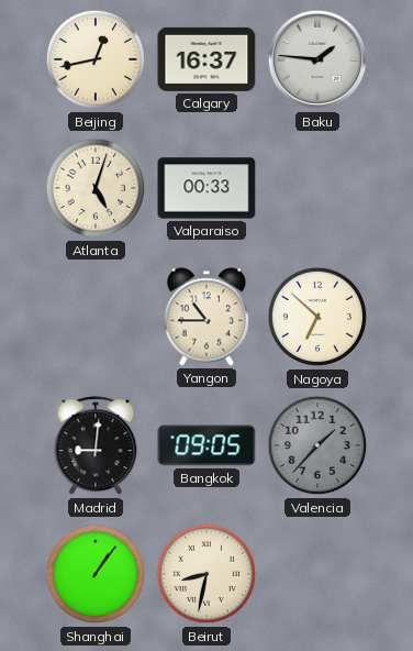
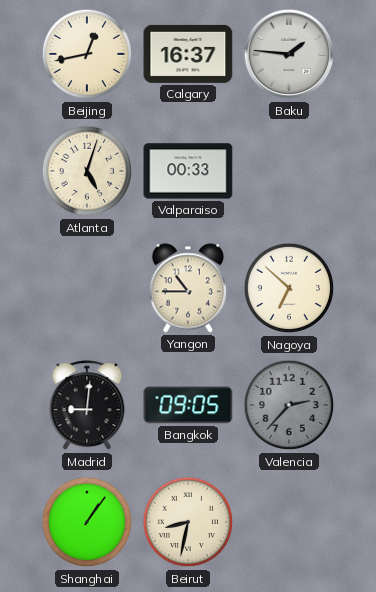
Valencia: 1:37 -> 2:37 (289, 405)
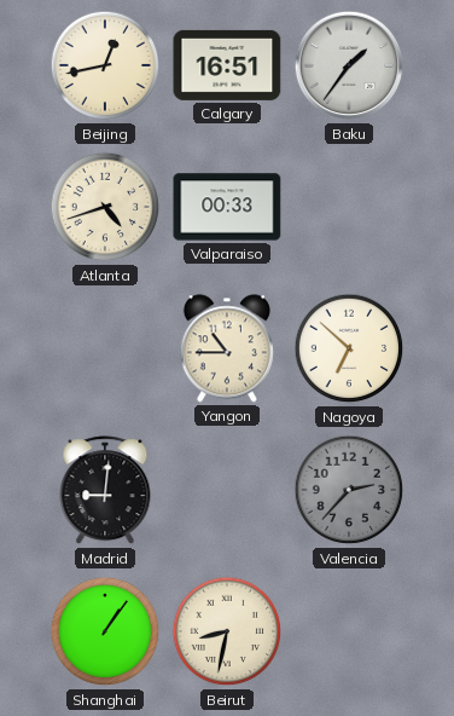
Calgary: 16:37 -> 16:51 (227, 65)
Baku: 1:46 -> 1:36 (349, 65)
Atlanta: 5:03 -> 4:42 (105, 207)
Bangkok: 09:05 -> none (188, 405)
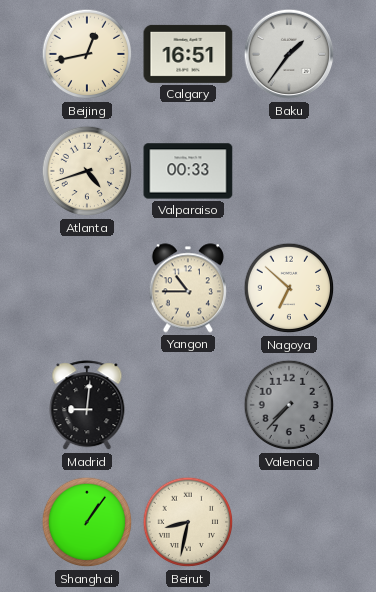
Valencia: 2:37 -> 7:37 (289, 405)
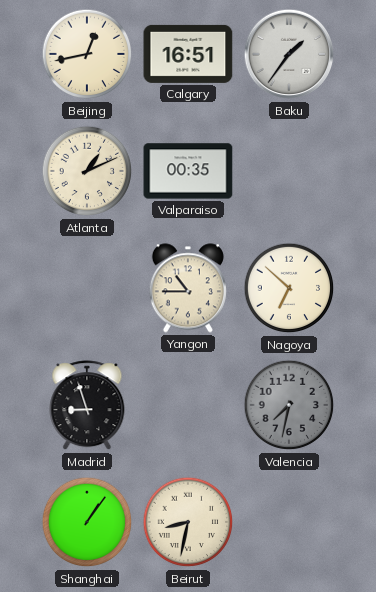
Atlanta: 4:42 -> 1:11 (87, 171)
Valparaiso: 00:33 -> 00:35 (188, 171)
Madrid: 9:01 -> 8:57 (87, 406)
Valencia: 7:37 -> 7:32 (289, 405)
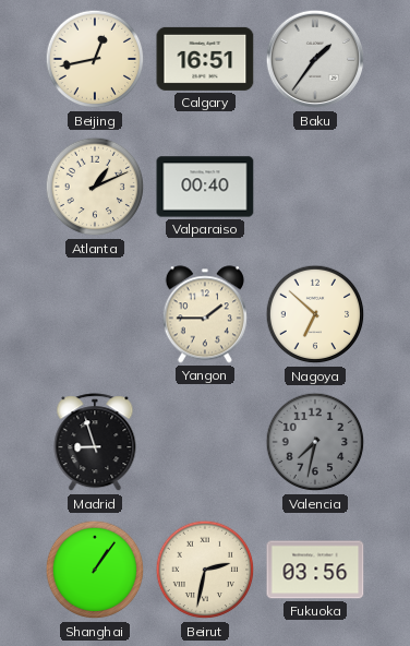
Valparaiso: 00:35 -> 00:40 (205, 187)
Yangon: 10:45 -> 1:45 (205, 314)
Beirut: 8:32 -> 2:32 (205, 570)
Fukuoka: none -> 03:56 (315, 570)
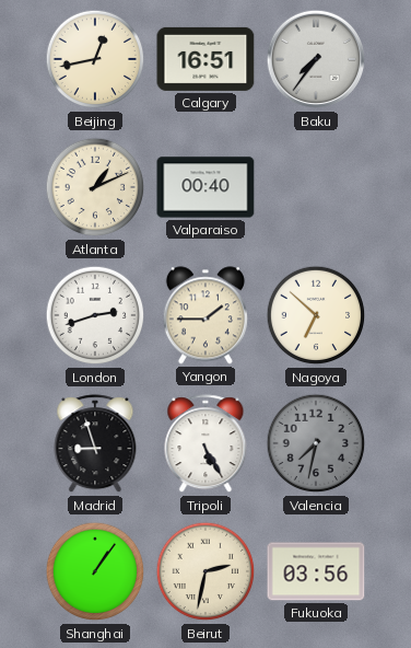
Baku: 1:36 -> 7:36 (316, 59)
London: none -> 2:42 (95, 315)
Tripoli: none -> 5:25 (205, 444)
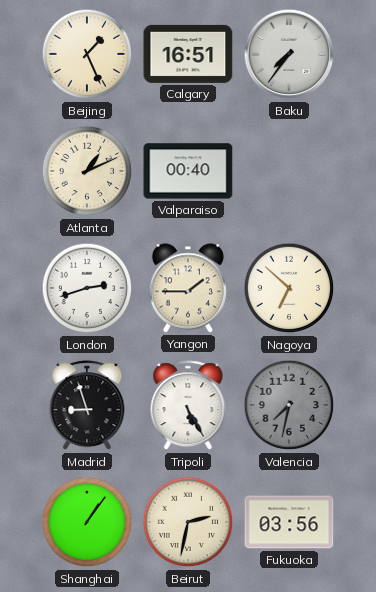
Beijing: 12:43 -> 1:26 (87, 54)
